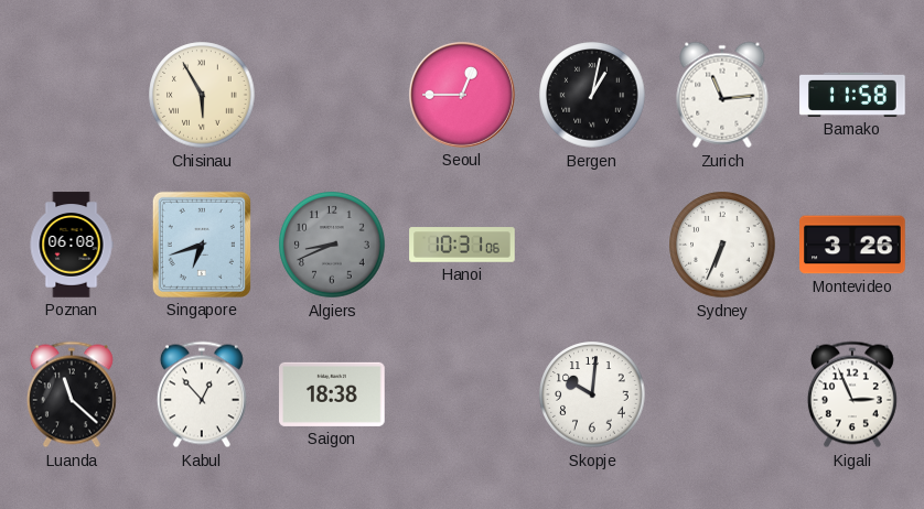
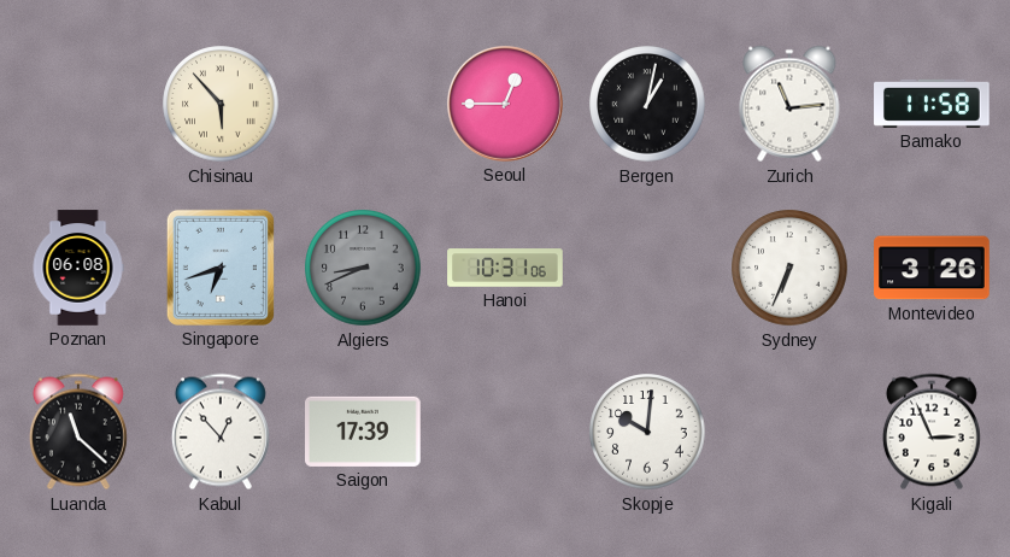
Chisinau: 5:55 -> 5:53 (221, 104)
Saigon: 18:38 -> 17:39 (364, 432)
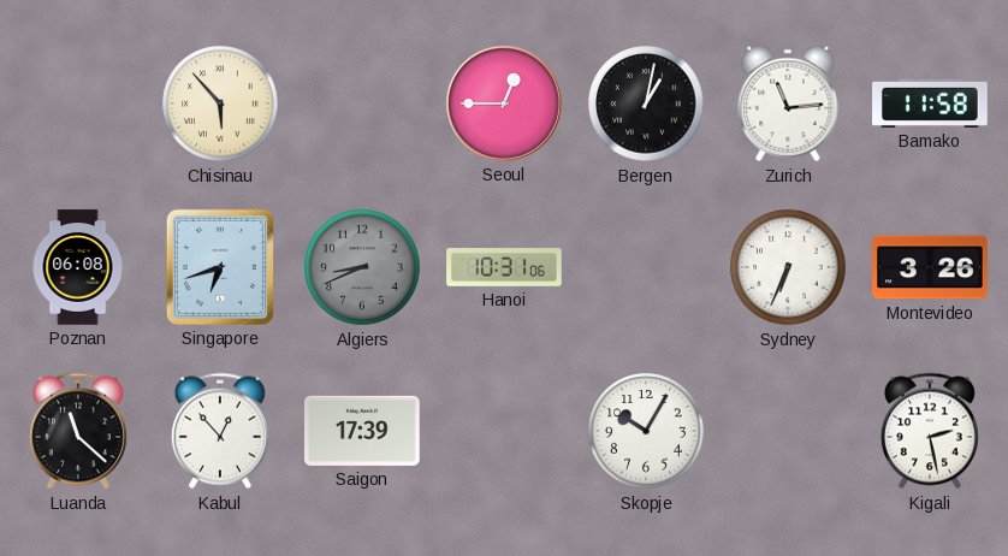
Skopje: 10:01 -> 10:05 (646, 431)
Kigali: 2:56 -> 2:28 (930, 431)
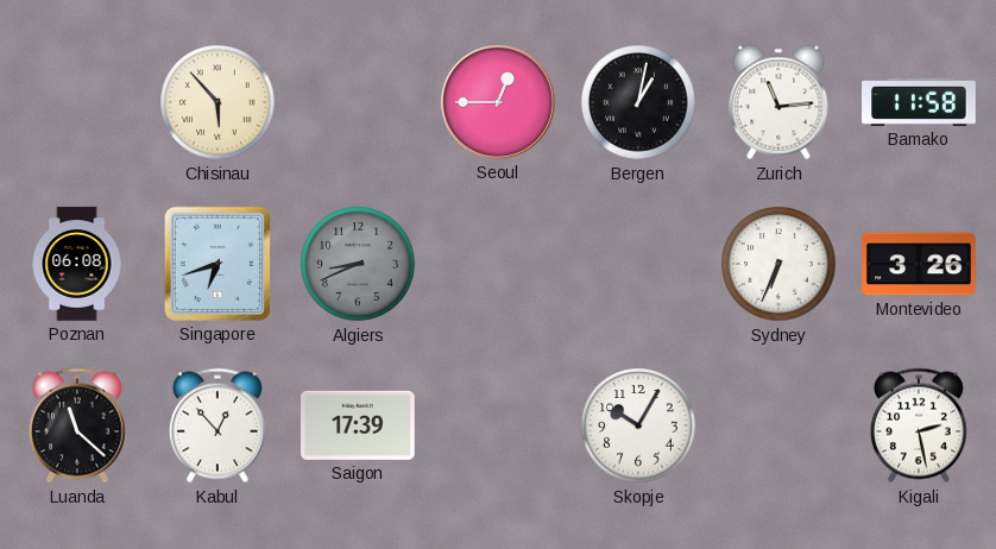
Hanoi: 10:31 -> none (504, 267)
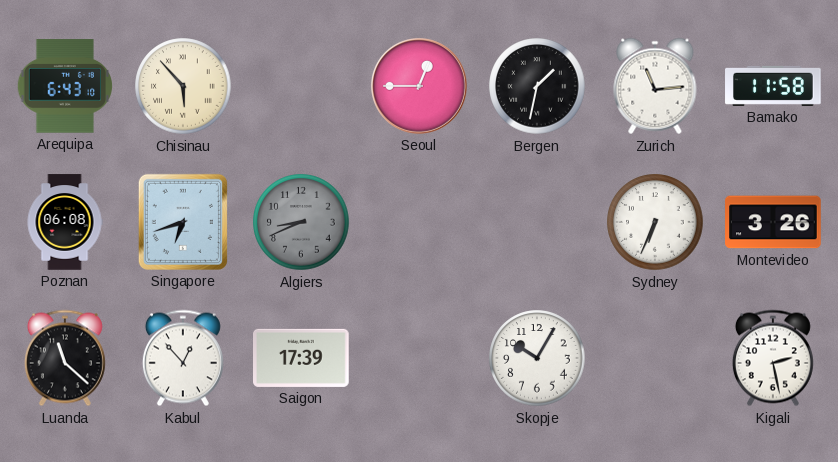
Arequipa: none -> 6:43 (64, 86)
Bergen: 1:02 -> 1:32 (537, 86)
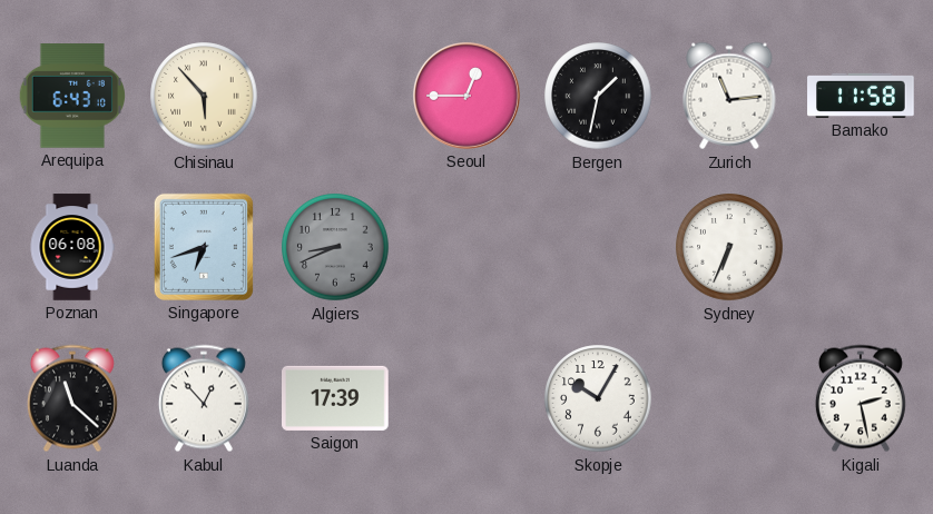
Montevideo: 3:26 -> none (773, 222)
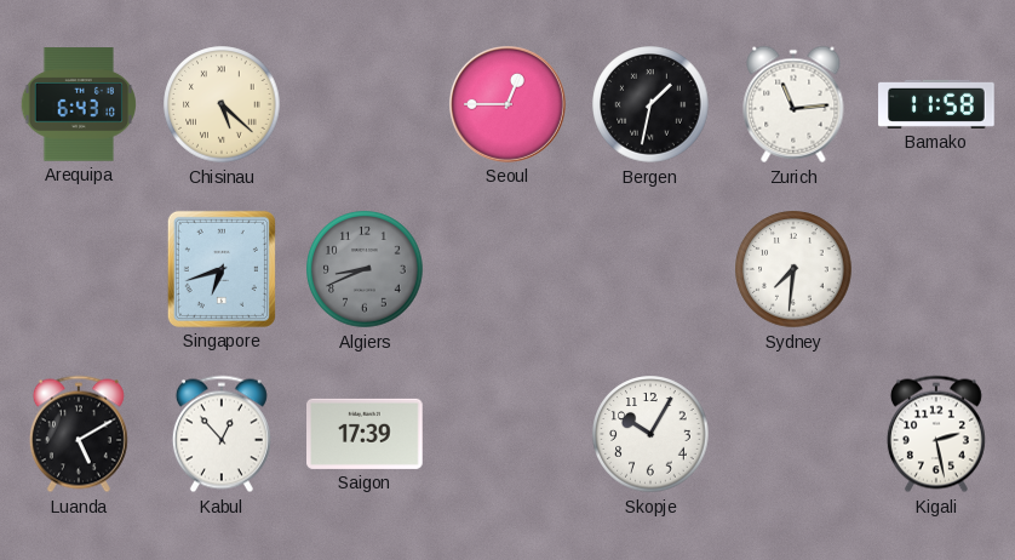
Chisinau: 5:53 -> 5:22 (222, 104)
Poznan: 06:08 -> none (72, 247)
Sydney: 6:34 -> 7:31 (793, 269)
Luanda: 11:22 -> 5:10 (79, 434)
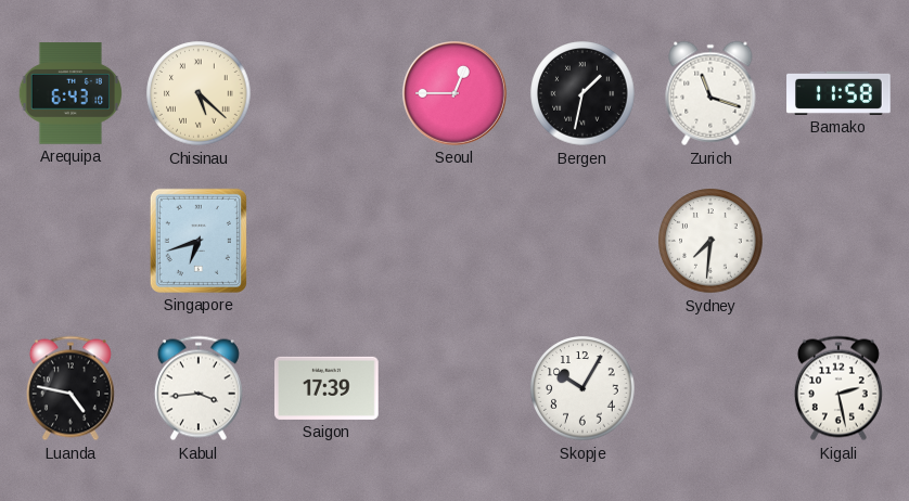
Zurich: 11:14 -> 11:18 (710, 93)
Algiers: 8:41 -> none (365, 269)
Luanda: 5:10 -> 4:47 (71, 388)
Kabul: 12:53 -> 3:44 (199, 388)
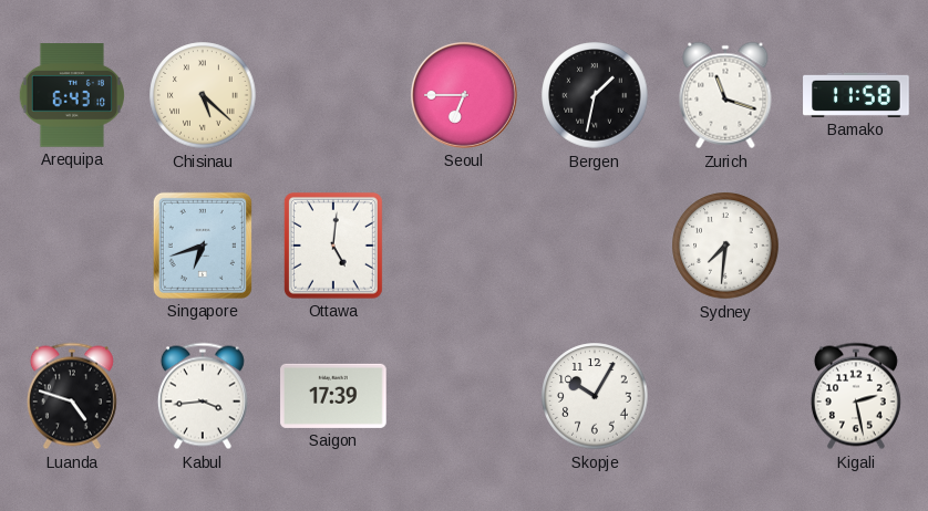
Seoul: 12:45 -> 6:45 (464, 95)
Ottawa: none -> 5:01 (333, 246)
Luanda: 4:47 -> 4:48 (72, 396)
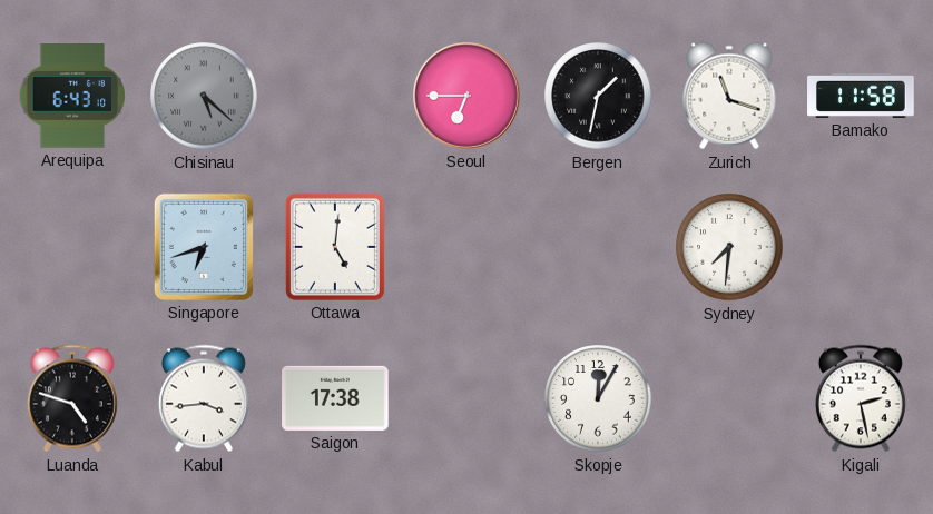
Chisinau dial: cream -> grey (204, 96)
Saigon: 17:39 -> 17:38 (336, 398)
Skopje: 10:05 -> 12:05 (598, 398)
